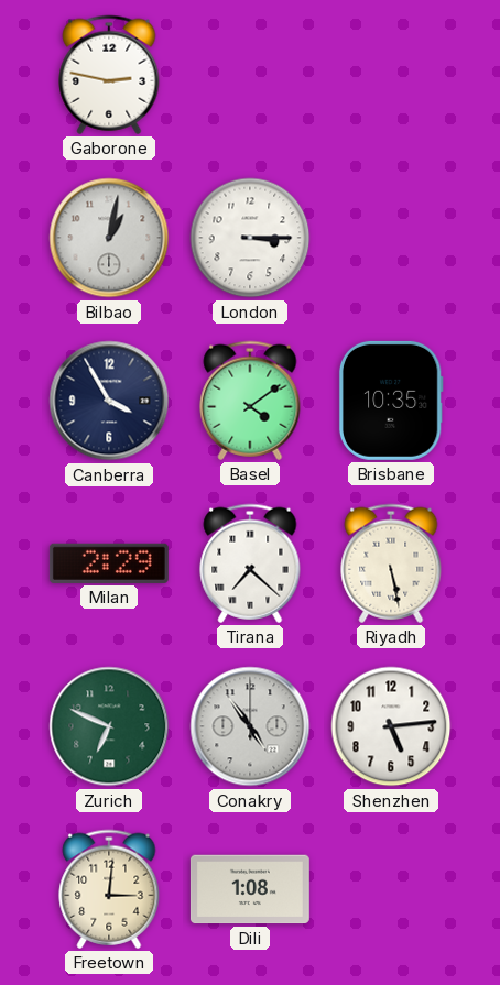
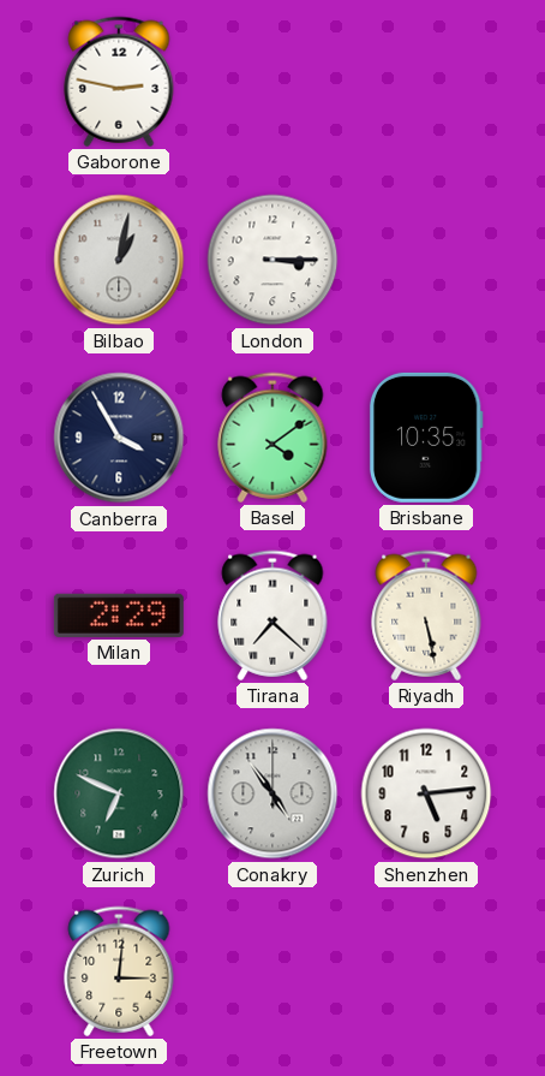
Dili: 1:08 -> none (250, 889)
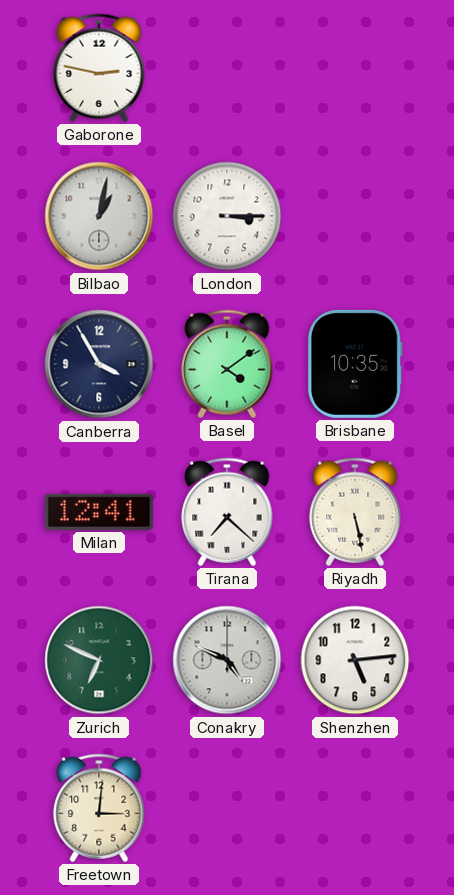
Milan: 2:29 -> 12:41 (99, 512)
Conakry: 4:54 -> 4:49 (227, 660)
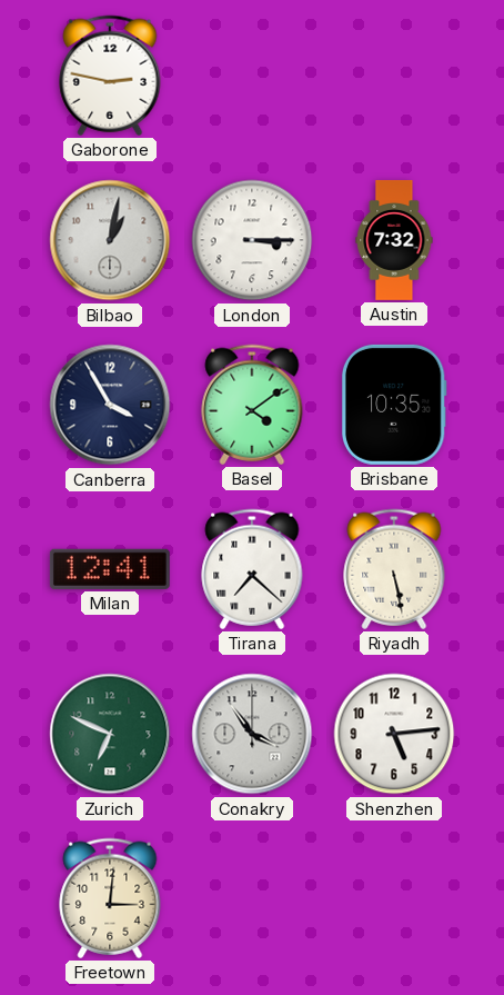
Austin: none -> 7:32 (394, 240)
Conakry: 4:49 -> 3:54 (252, 734)
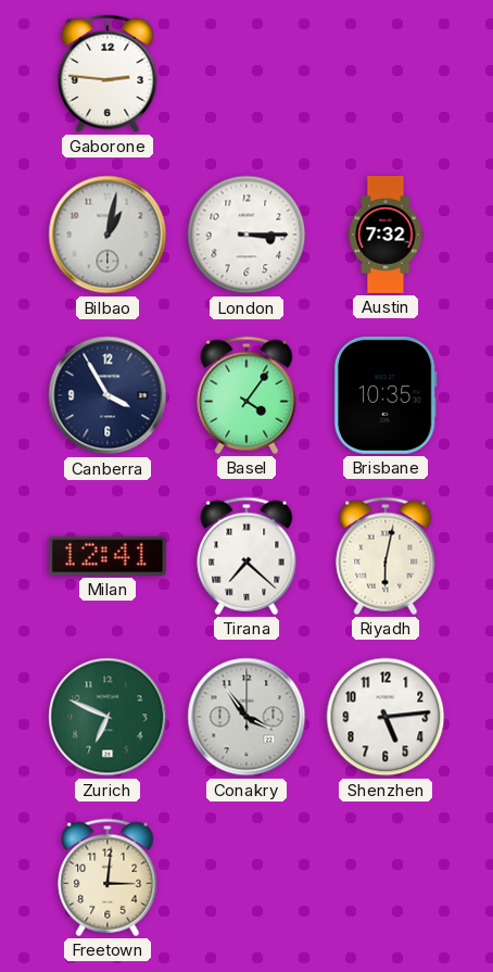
Gaborone: 2:47 -> 2:46 (108, 74)
Basel: 4:09 -> 4:06 (246, 395)
Riyadh: 5:28 -> 6:02 (385, 556)
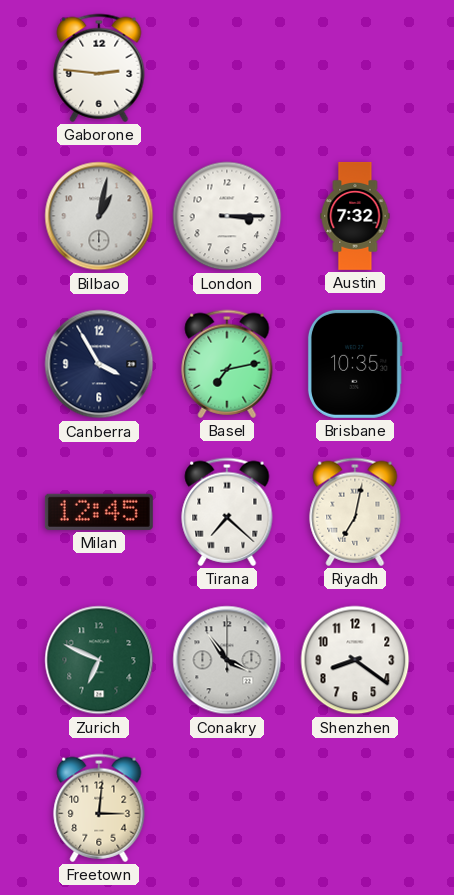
Basel: 4:06 -> 7:13 (227, 364)
Milan: 12:41 -> 12:45 (99, 512)
Riyadh: 6:02 -> 7:02 (355, 512)
Shenzhen: 5:14 -> 8:21 (355, 660)
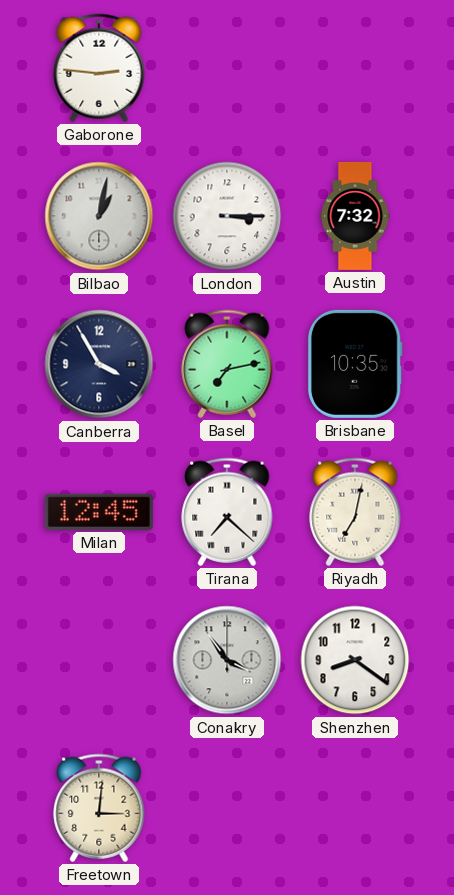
Zurich: 6:49 -> none (99, 660)
